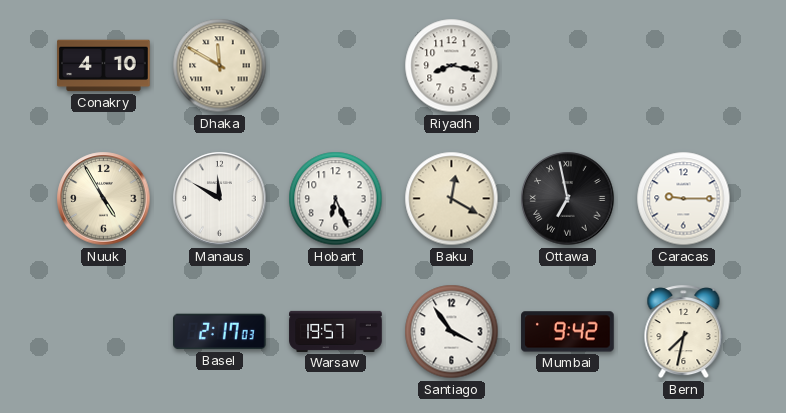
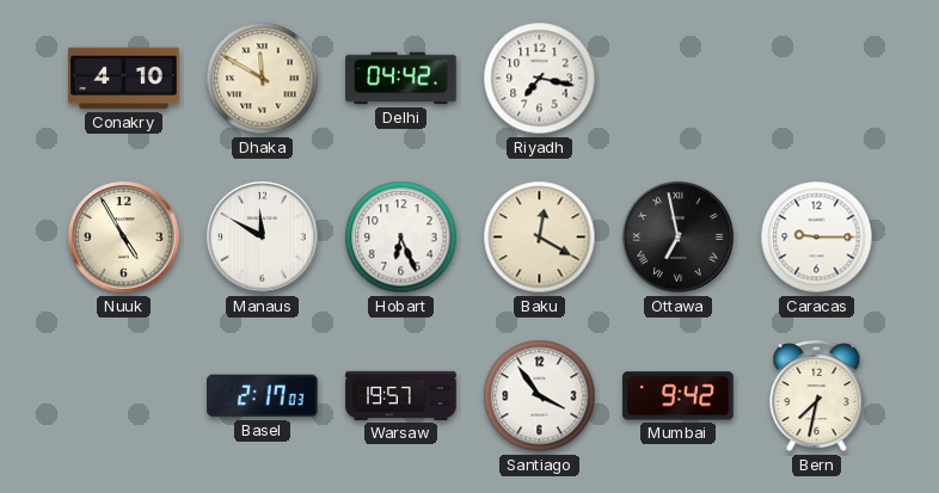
Delhi: none -> 04:42 (401, 79)
Riyadh: 8:17 -> 7:17 (540, 79)
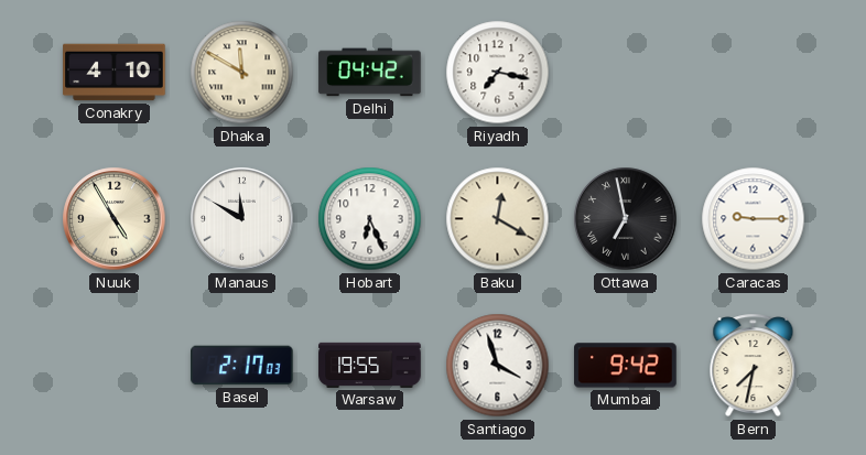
Warsaw: 19:57 -> 19:55 (370, 365)
Santiago: 3:54 -> 3:57 (498, 366)
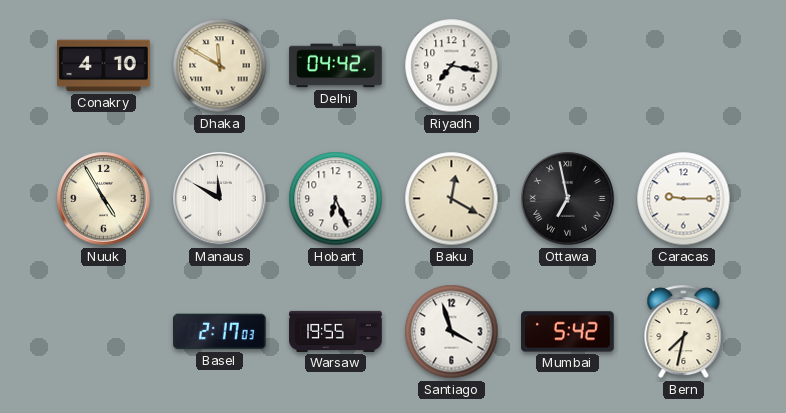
Mumbai: 9:42 -> 5:42 (568, 332)
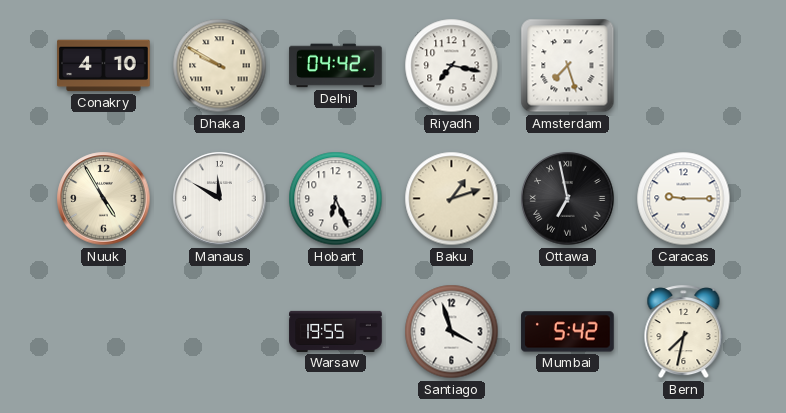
Dhaka: 11:50 -> 9:50 (220, 66)
Amsterdam: none -> 7:27 (568, 66)
Baku: 12:20 -> 1:12 (452, 199)
Basel: 2:17 -> none (220, 332)
